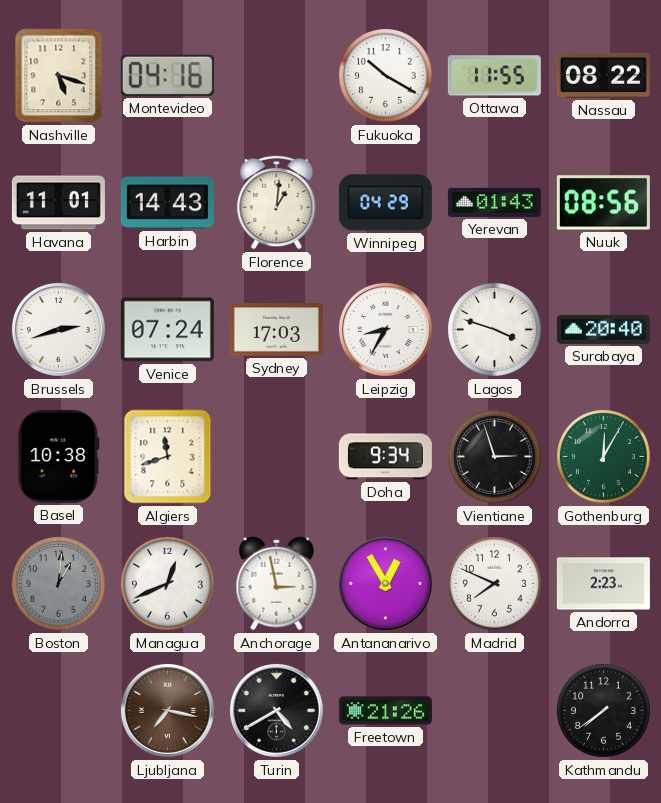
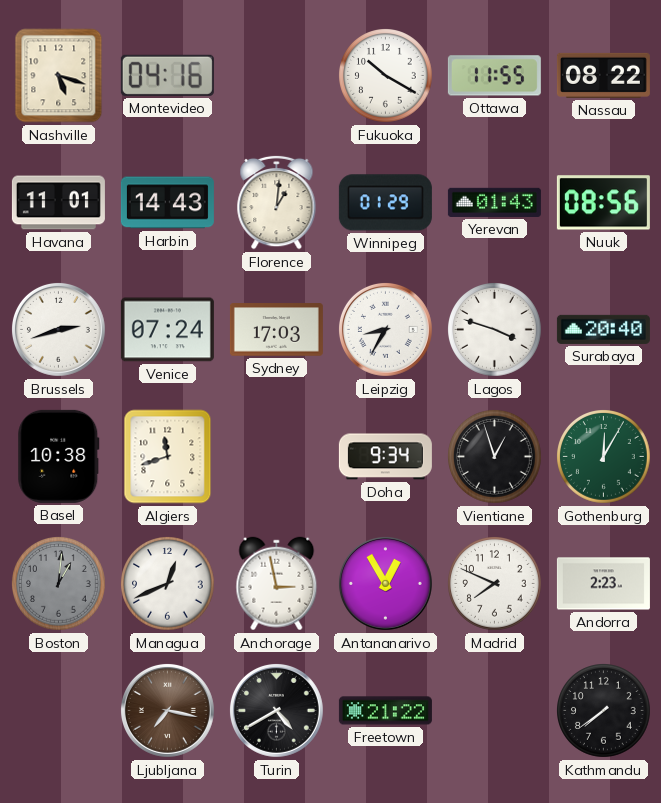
Winnipeg: 04:29 -> 01:29 (385, 203)
Vientiane: 2:57 -> 12:57 (495, 457)
Freetown: 21:26 -> 21:22 (385, 711)
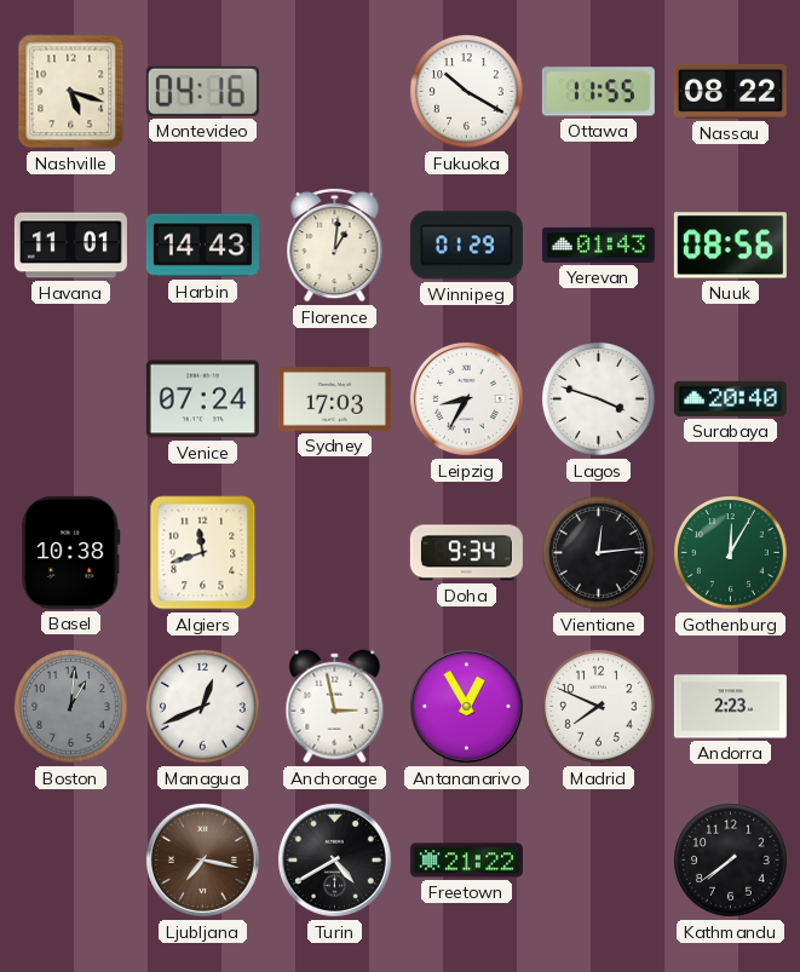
Brussels: 2:42 -> none (58, 329)
Vientiane: 12:57 -> 12:14 (599, 553)
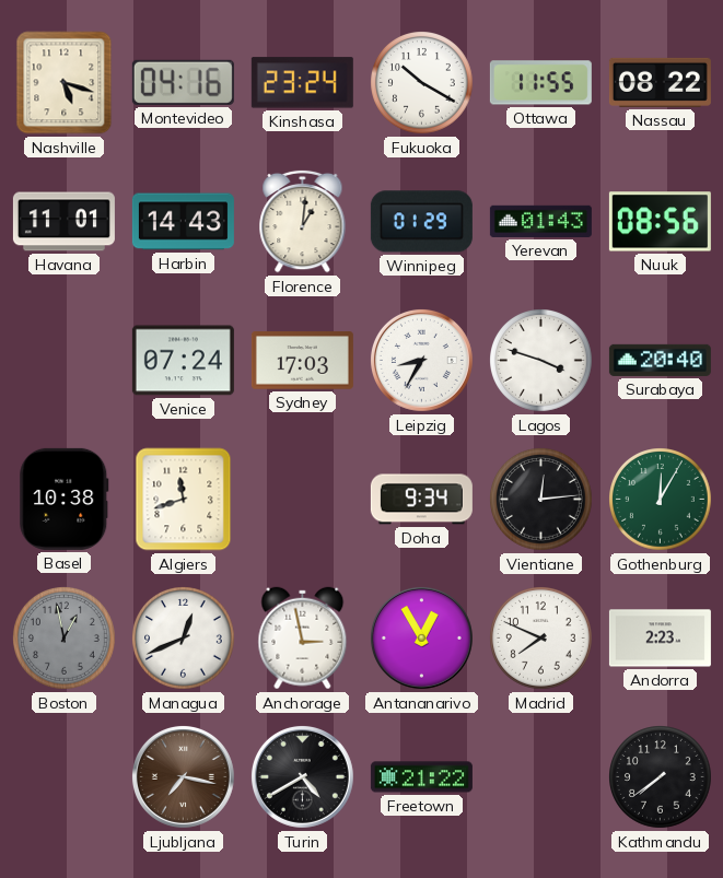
Kinshasa: none -> 23:24 (302, 83)
Boston: 1:01 -> 12:58 (65, 639)
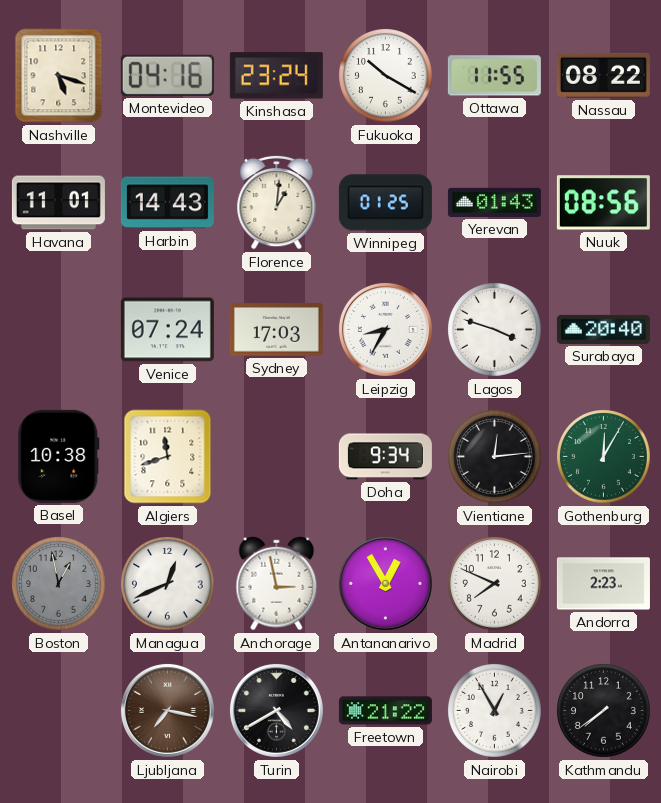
Winnipeg: 01:29 -> 01:25 (385, 203)
Nairobi: none -> 12:55 (495, 711)
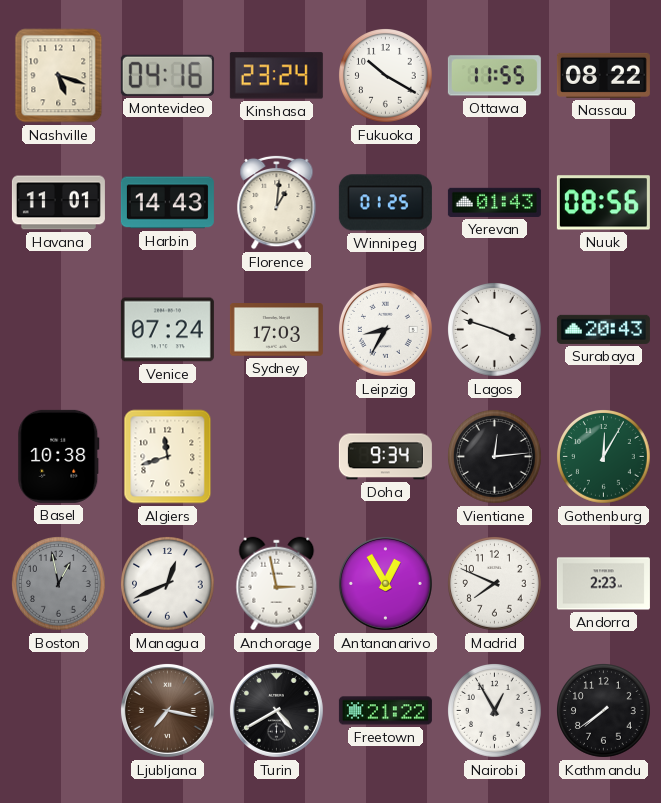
Surabaya: 20:40 -> 20:43 (603, 329)
